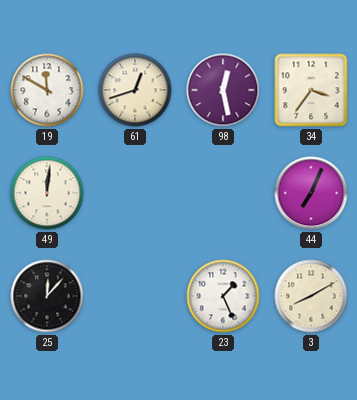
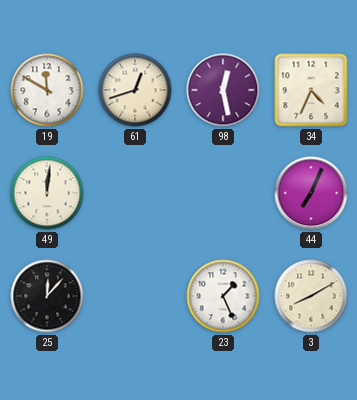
34: 3:36 -> 4:34 (311, 90)
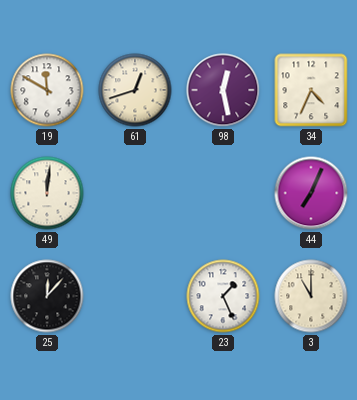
3: 8:10 -> 11:00 (311, 296)
